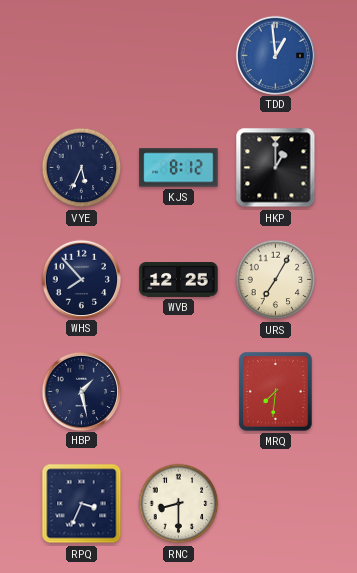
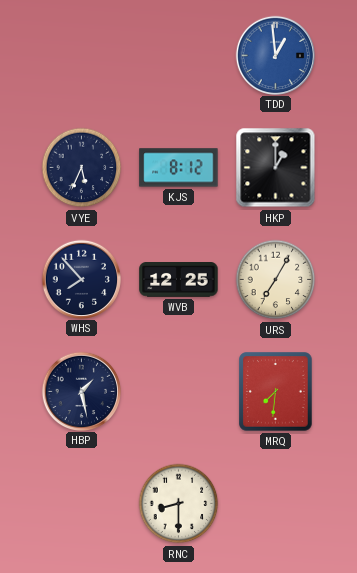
RPQ: 3:34 -> none (82, 504)
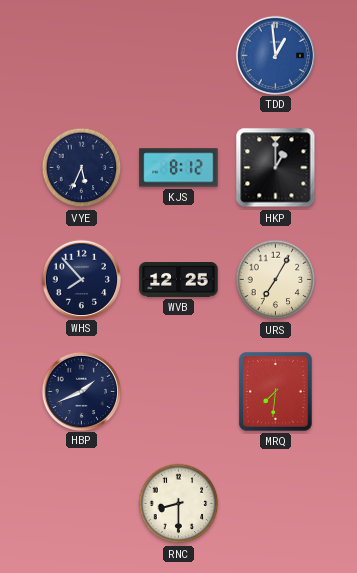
HBP: 1:28 -> 1:41 (81, 391)
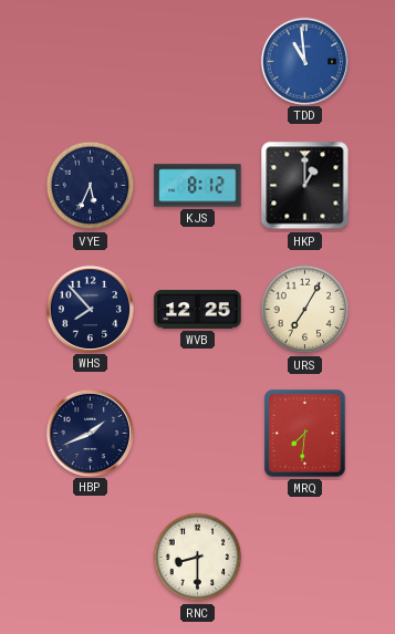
TDD: 12:59 -> 10:59 (304, 61)
